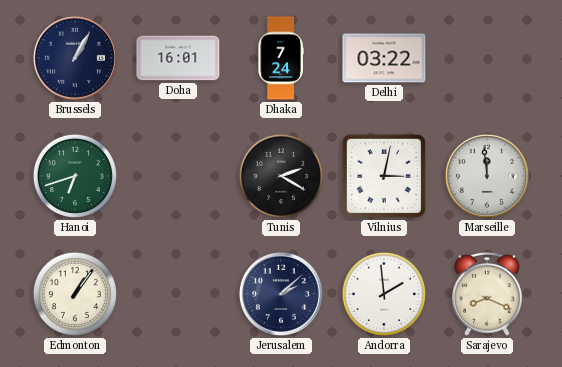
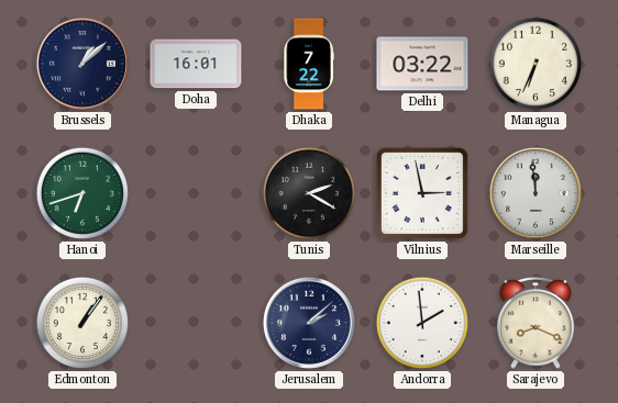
Brussels: 1:05 -> 1:08 (82, 64)
Dhaka: 7:24 -> 7:22 (309, 64)
Managua: none -> 6:34 (536, 64)
Vilnius: 3:02 -> 2:58 (422, 193)
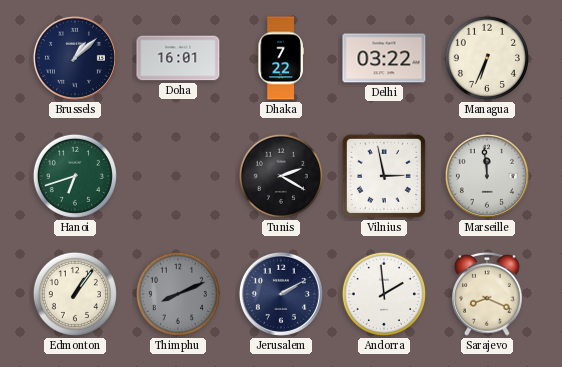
Thimphu: none -> 8:11 (178, 294)
Jerusalem: 2:08 -> 2:10 (281, 294)
